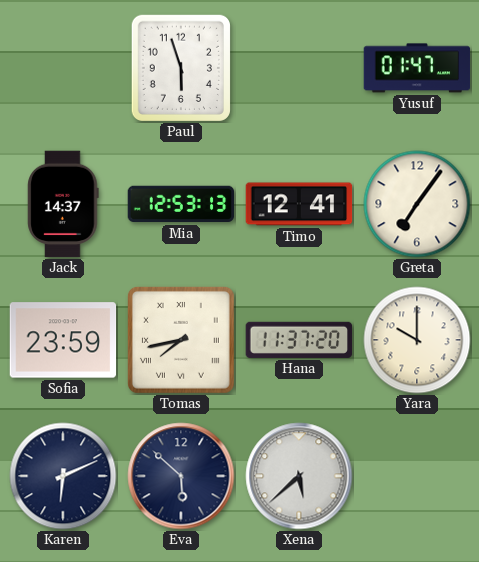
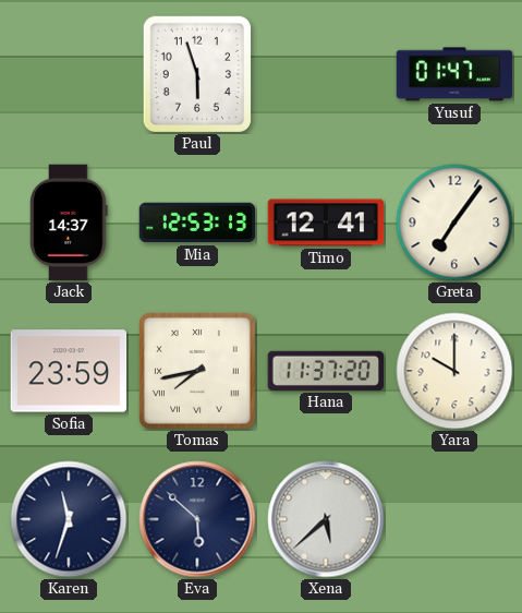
Karen: 6:11 -> 11:33 (69, 519)
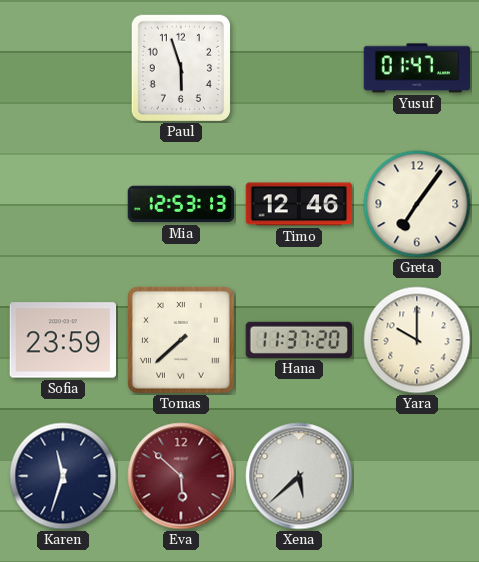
Jack: 14:37 -> none (69, 223)
Timo: 12:41 -> 12:46 (299, 204)
Tomas: 7:43 -> 7:38 (181, 340)
Eva dial: navy -> burgundy (181, 476)
